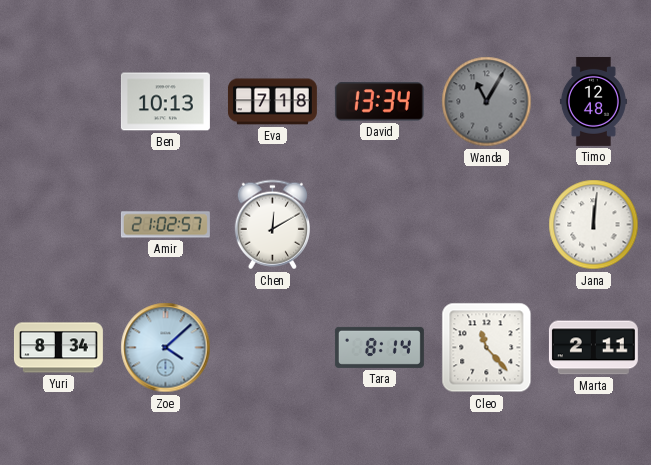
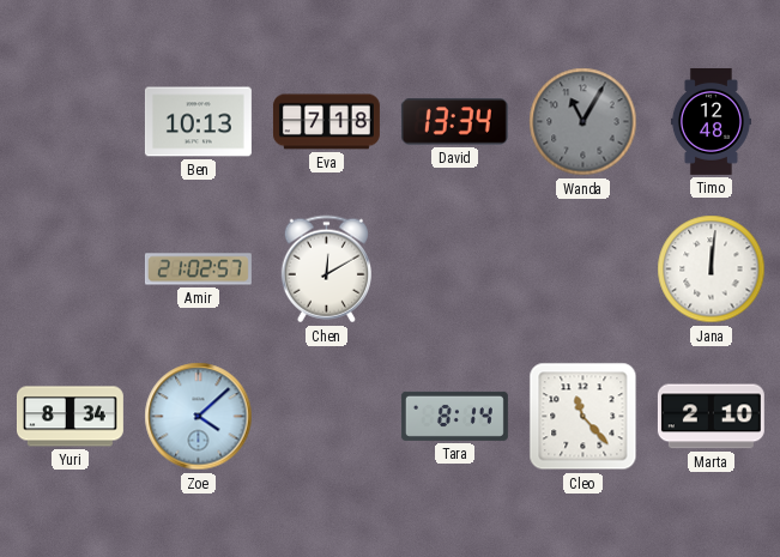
Marta: 2:11 -> 2:10 (711, 417)
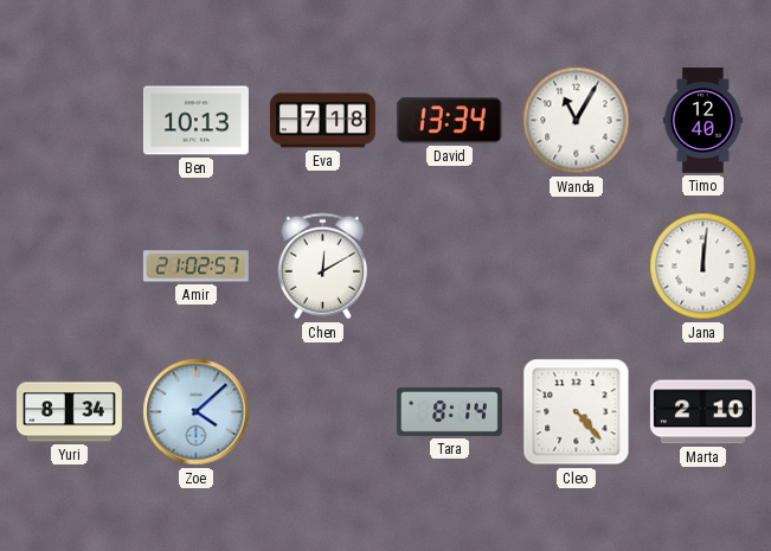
Wanda dial: grey -> white (577, 121)
Timo: 12:48 -> 12:40 (702, 120)
Cleo: 11:23 -> 4:23 (577, 412)
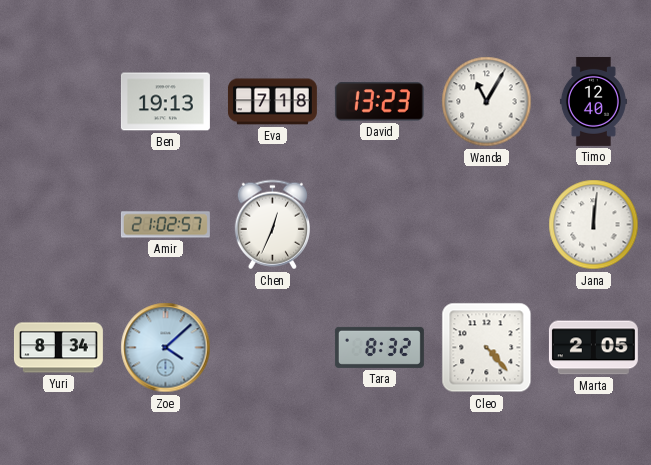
Ben: 10:13 -> 19:13 (165, 102)
David: 13:34 -> 13:23 (379, 102)
Chen: 12:10 -> 12:34 (272, 225)
Tara: 8:14 -> 8:32 (379, 347)
Marta: 2:10 -> 2:05 (593, 348)
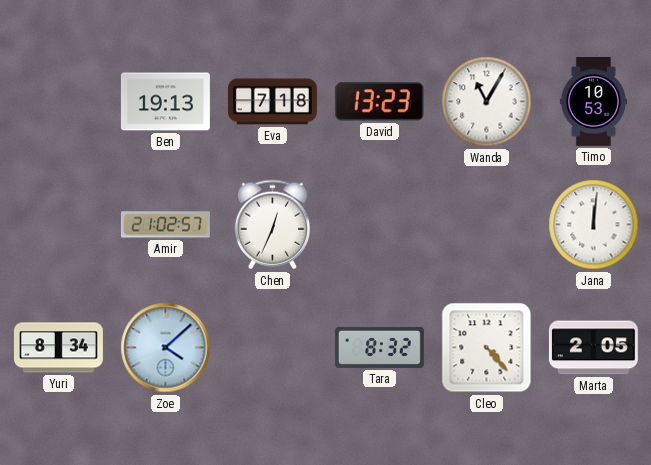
Timo: 12:40 -> 10:53 (593, 101)
